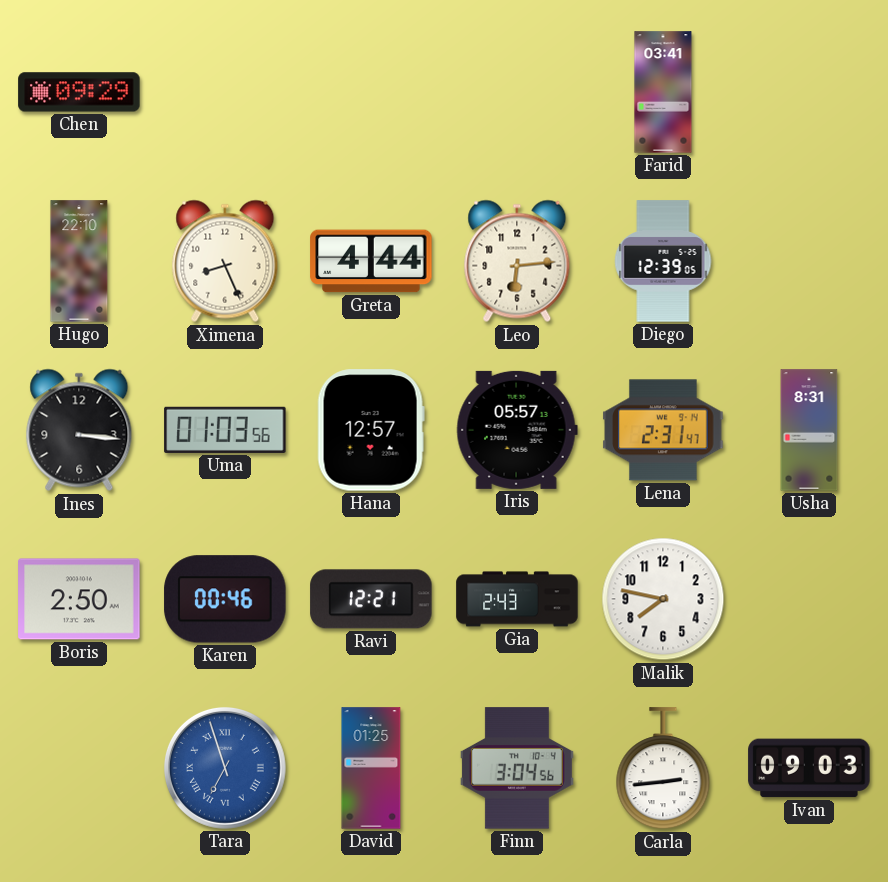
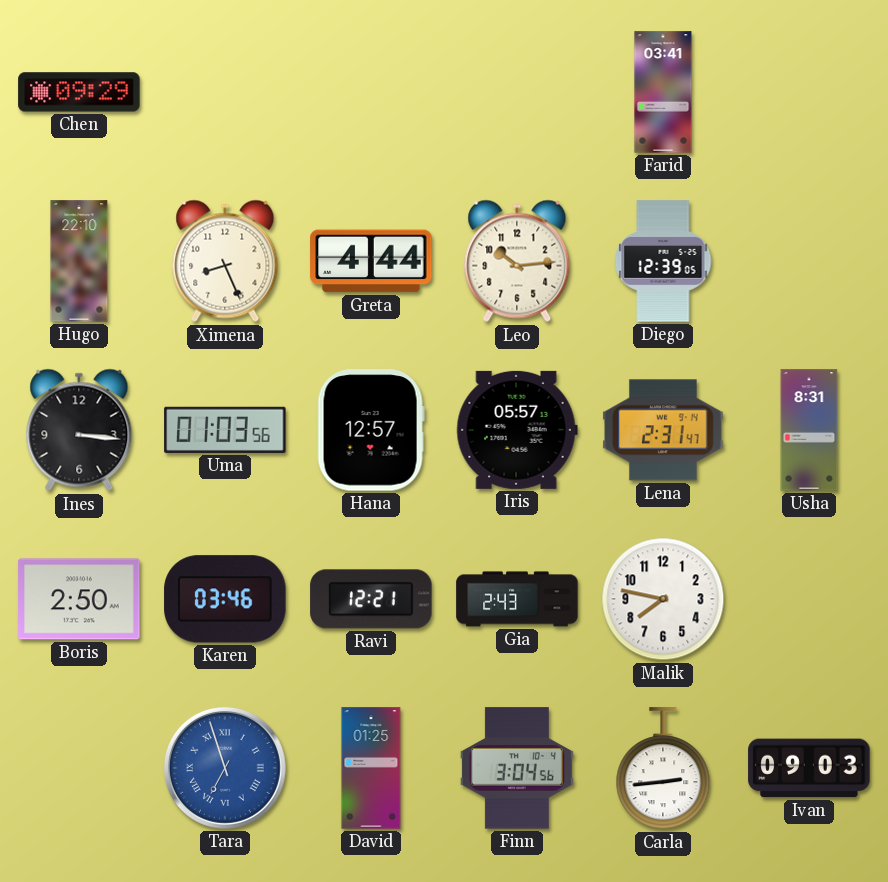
Leo: 6:14 -> 10:14 (517, 261)
Karen: 00:46 -> 03:46 (225, 599)
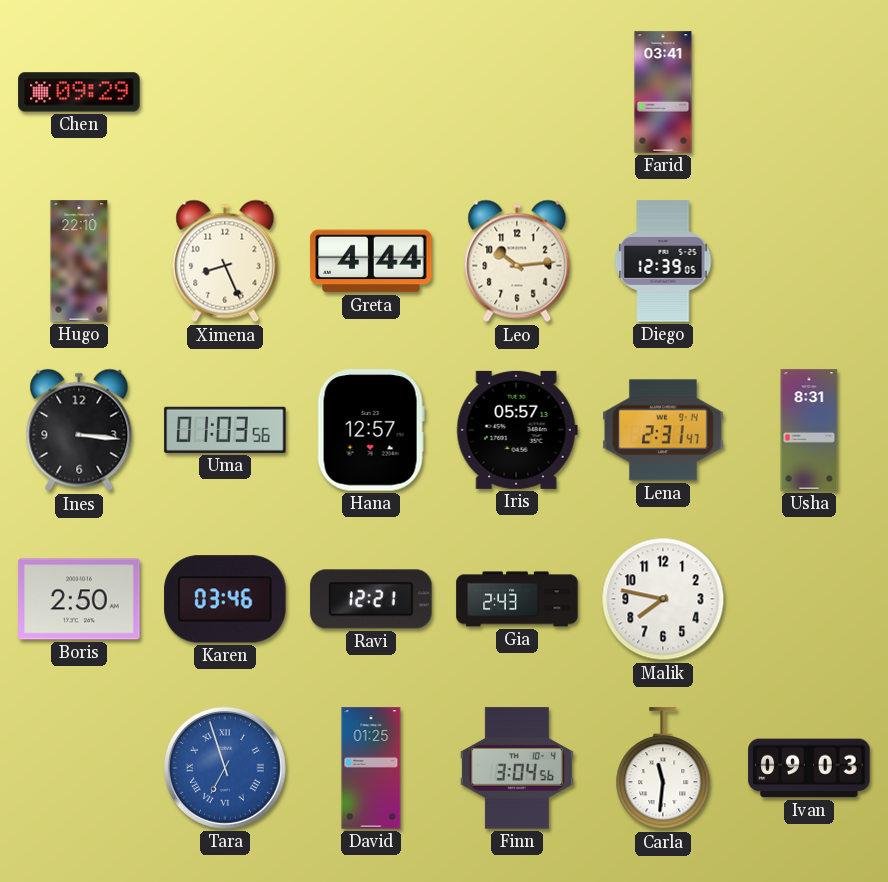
Carla: 2:44 -> 11:31 (663, 769)
